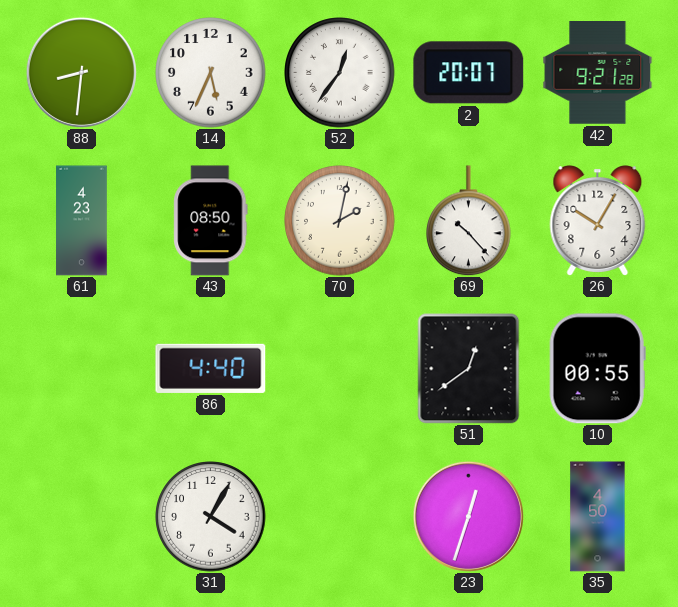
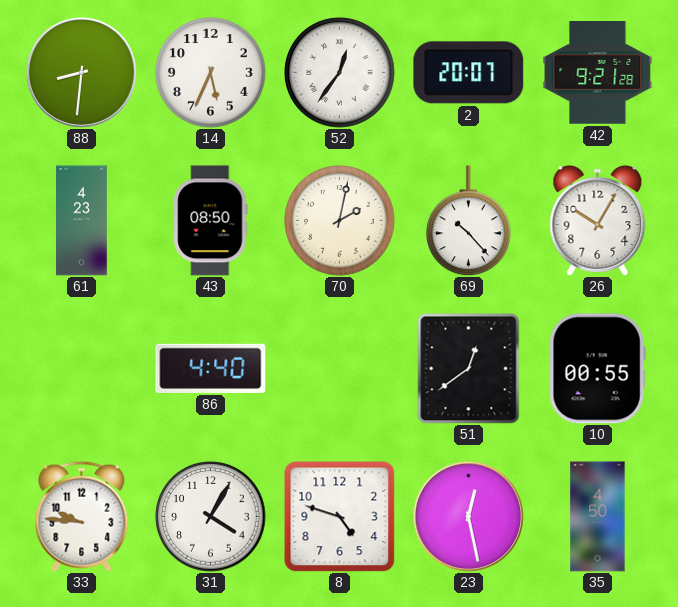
33: none -> 9:46 (82, 516)
8: none -> 4:48 (339, 516)
23: 12:33 -> 12:28 (468, 516)
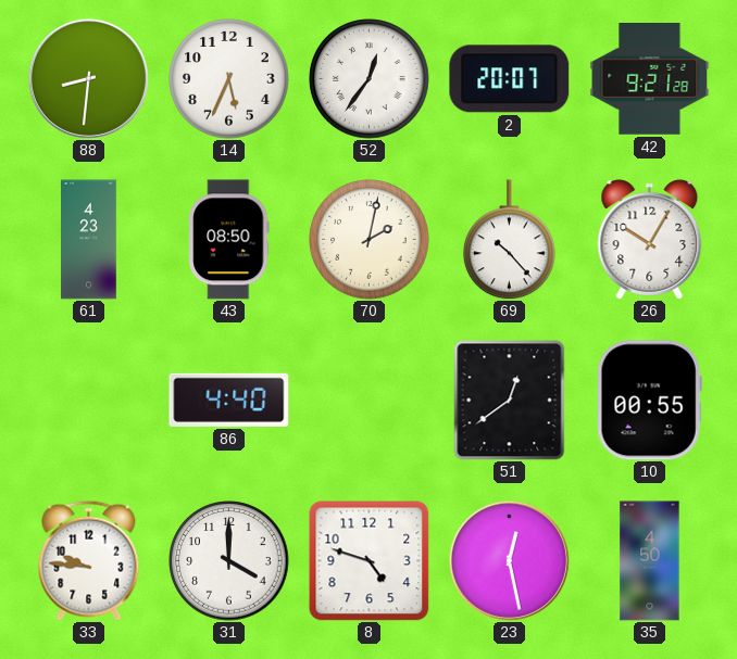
31: 4:05 -> 4:00 (229, 561)
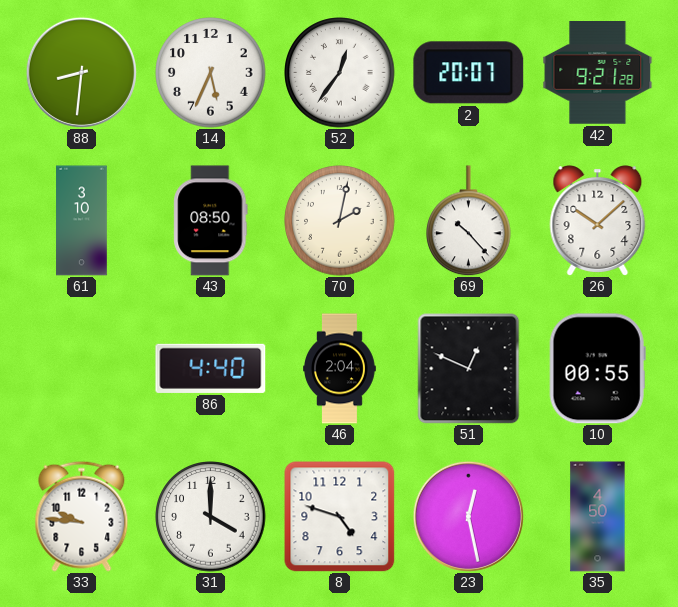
61: 4:23 -> 3:10 (82, 221)
26: 10:05 -> 10:08 (598, 221)
46: none -> 2:04 (340, 369)
51: 12:39 -> 12:49 (469, 369)
